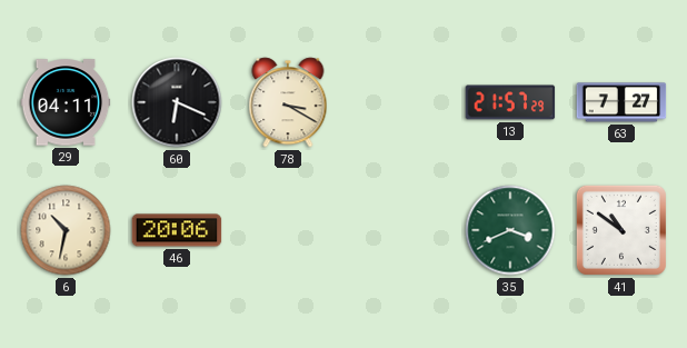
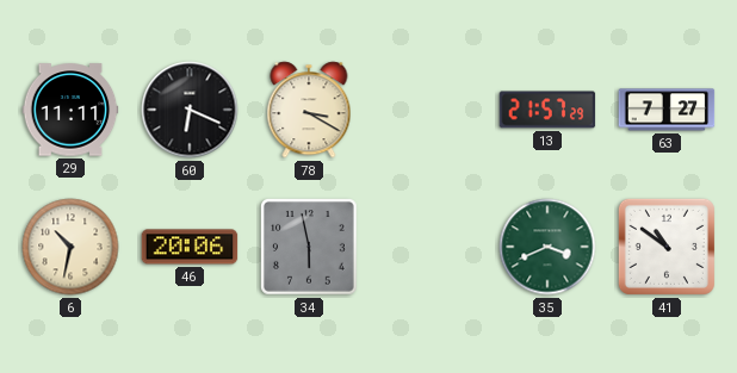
29: 04:11 -> 11:11 (70, 110)
34: none -> 5:58 (310, 248)
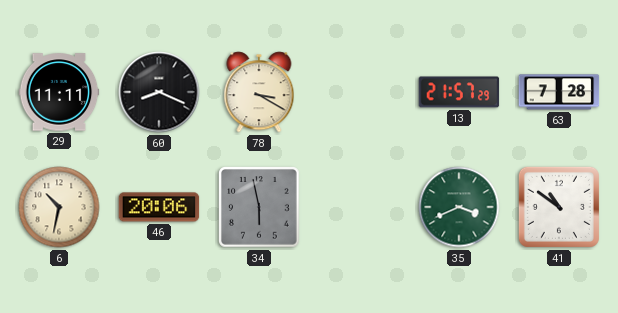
60: 6:19 -> 8:19 (159, 92)
63: 7:27 -> 7:28 (559, 92)
